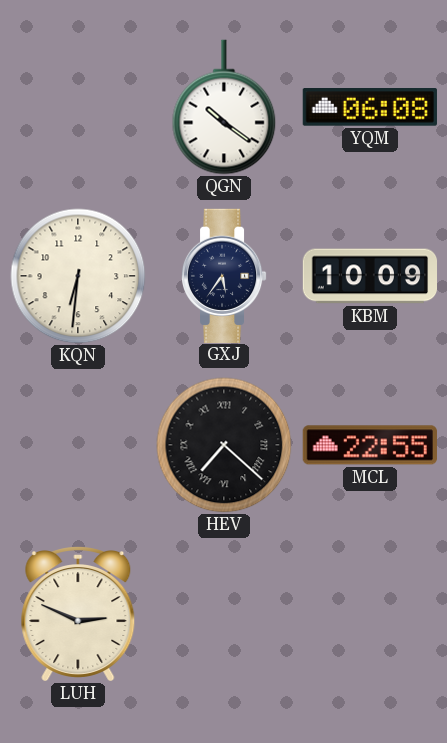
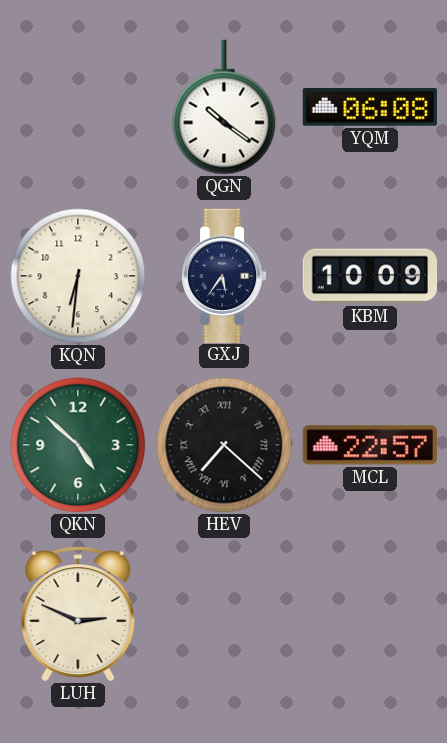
QKN: none -> 4:52 (78, 445)
MCL: 22:55 -> 22:57 (370, 445)
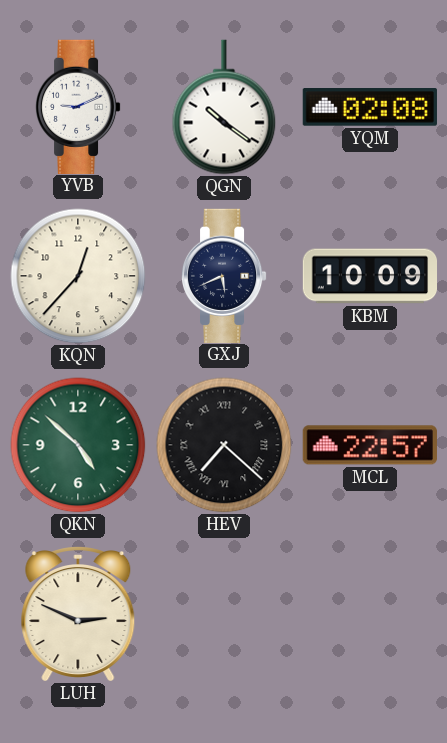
YVB: none -> 9:11 (78, 106)
YQM: 06:08 -> 02:08 (370, 108)
KQN: 6:31 -> 12:37 (78, 276)
GXJ: 5:36 -> 5:41 (224, 275)
